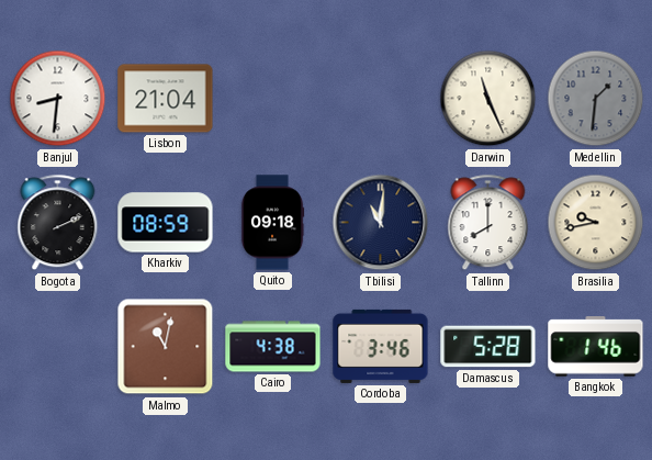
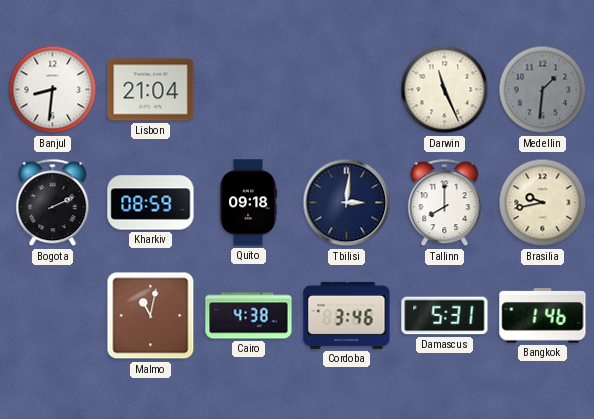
Tbilisi: 11:01 -> 3:01 (347, 203)
Damascus: 5:28 -> 5:31 (445, 316)
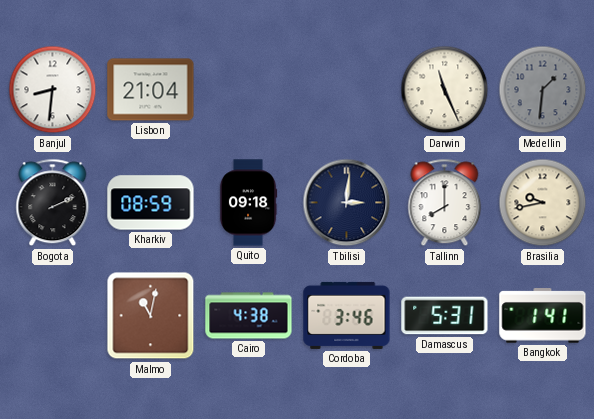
Bangkok: 1:46 -> 1:41 (543, 316)
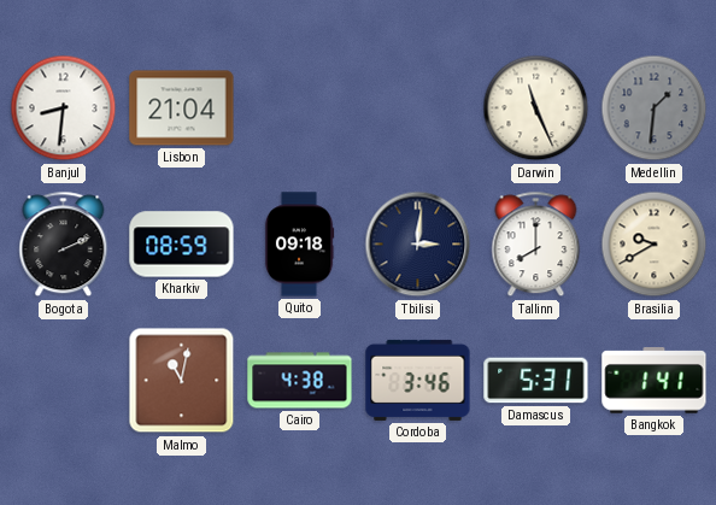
Brasilia: 9:43 -> 9:40 (655, 245)
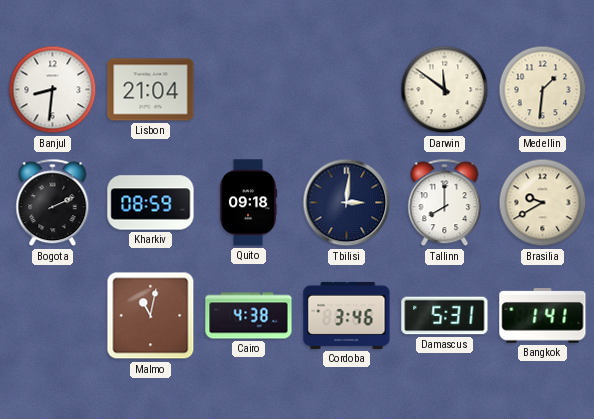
Darwin: 11:26 -> 11:51 (445, 90)
Medellin dial: grey -> cream (543, 90)
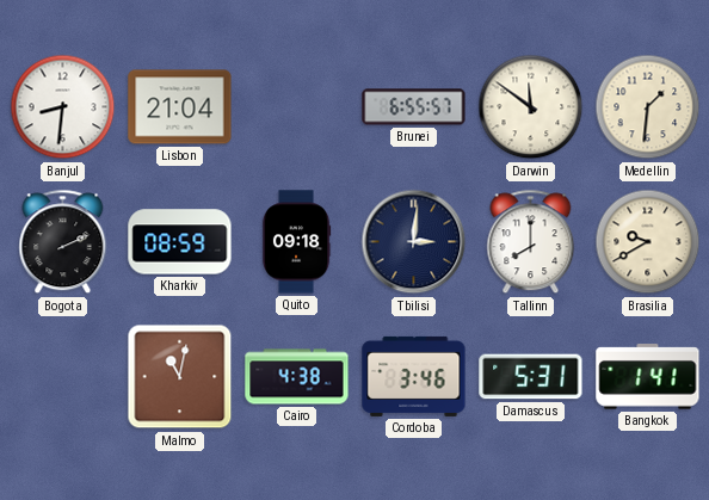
Brunei: none -> 6:55 (414, 107)
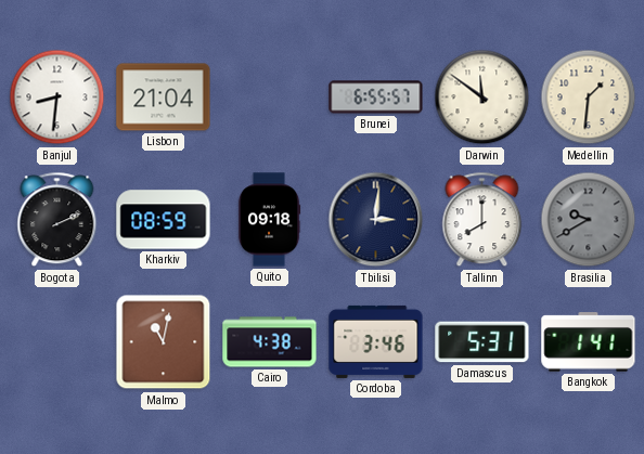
Brasilia dial: cream -> grey (589, 220)
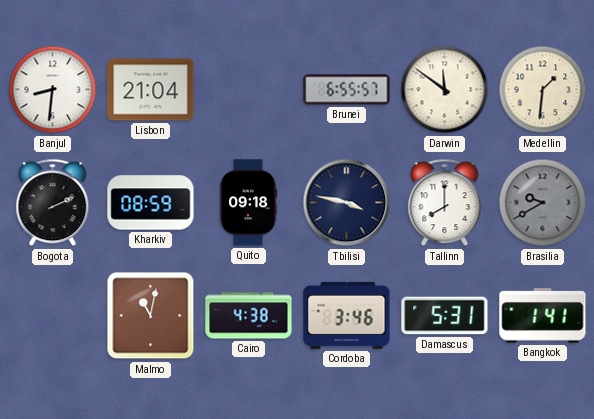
Tbilisi: 3:01 -> 3:47 (347, 203)
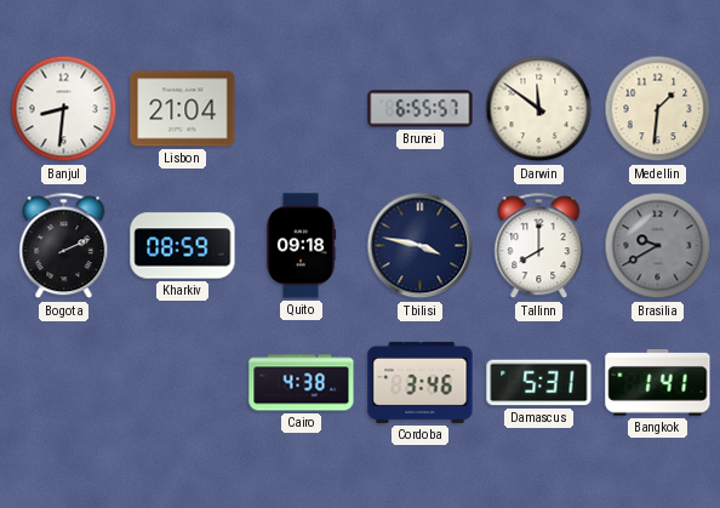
Malmo: 11:02 -> none (151, 316)
